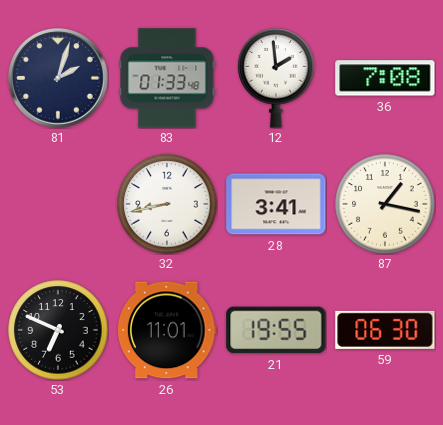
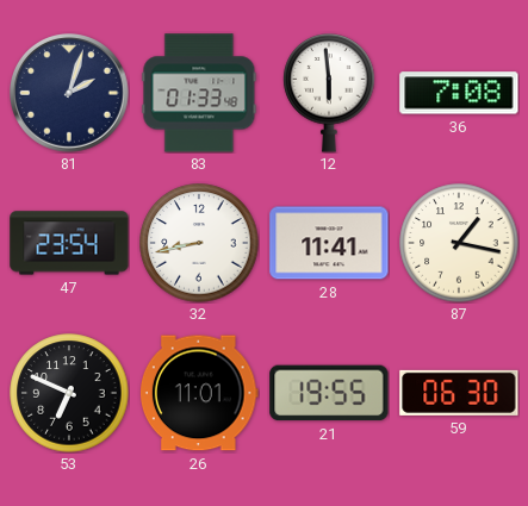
12: 1:59 -> 5:59 (329, 93)
47: none -> 23:54 (69, 243)
28: 3:41 -> 11:41 (329, 243)
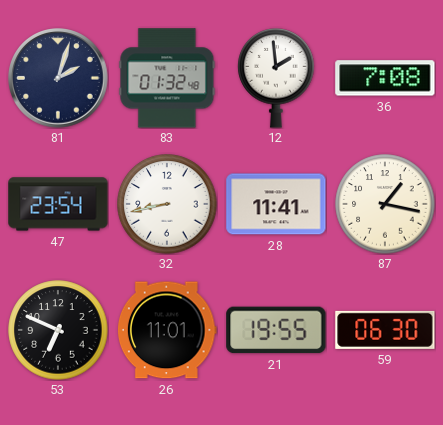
83: 01:33 -> 01:32 (167, 78)
12: 5:59 -> 1:59 (276, 78)
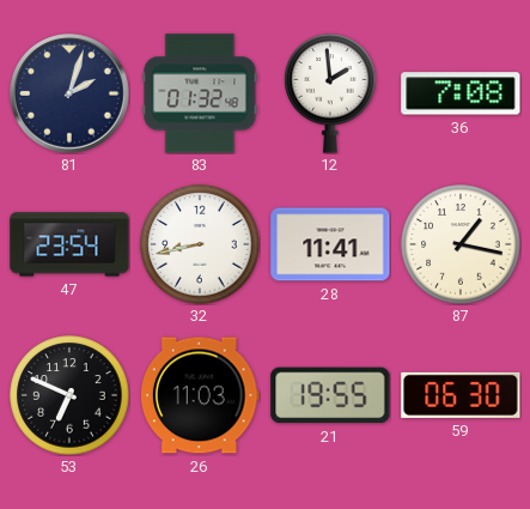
26: 11:01 -> 11:03 (200, 395)
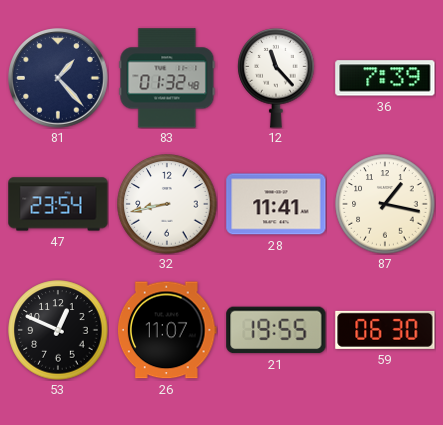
81: 2:03 -> 1:23 (59, 79)
12: 1:59 -> 11:23 (276, 78)
36: 7:08 -> 7:39 (385, 78)
53: 6:49 -> 12:49 (58, 330)
26: 11:03 -> 11:07 (167, 330)
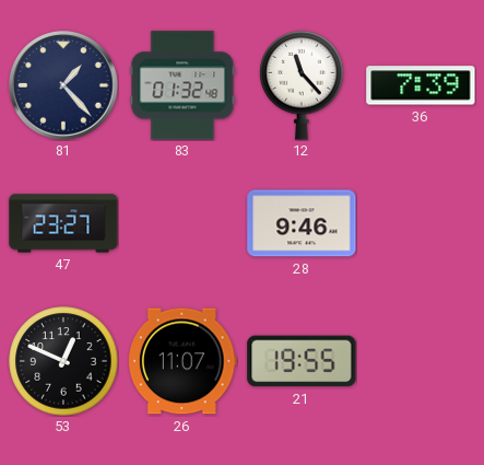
47: 23:54 -> 23:27 (63, 223)
32: 8:43 -> none (167, 204)
28: 11:41 -> 9:46 (302, 223)
87: 1:17 -> none (385, 204)
59: 06:30 -> none (385, 330)
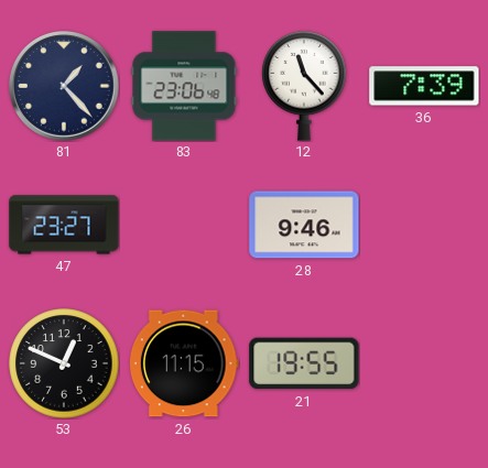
83: 01:32 -> 23:06 (184, 86)
26: 11:07 -> 11:15 (184, 363)
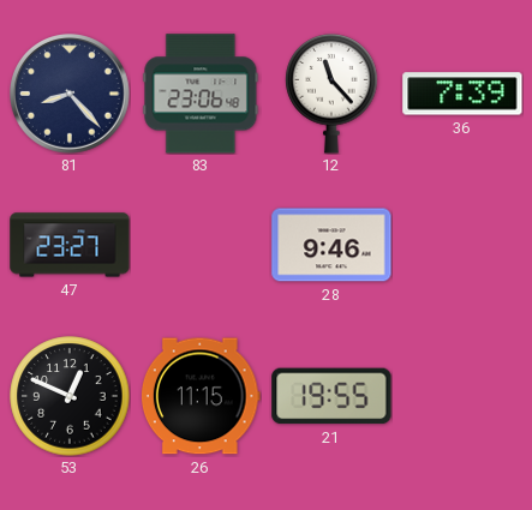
81: 1:23 -> 8:23 (71, 95)
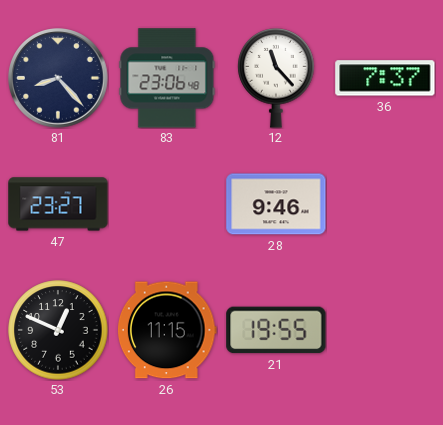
36: 7:39 -> 7:37 (385, 78)
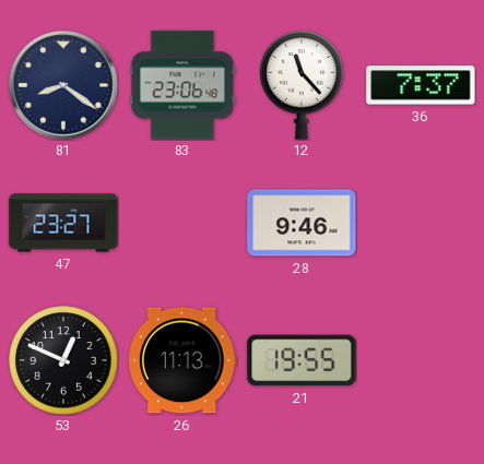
81: 8:23 -> 8:21 (64, 86)
26: 11:15 -> 11:13 (182, 360)
